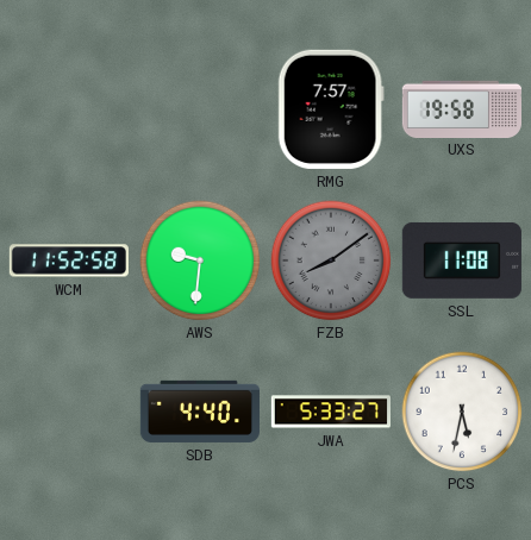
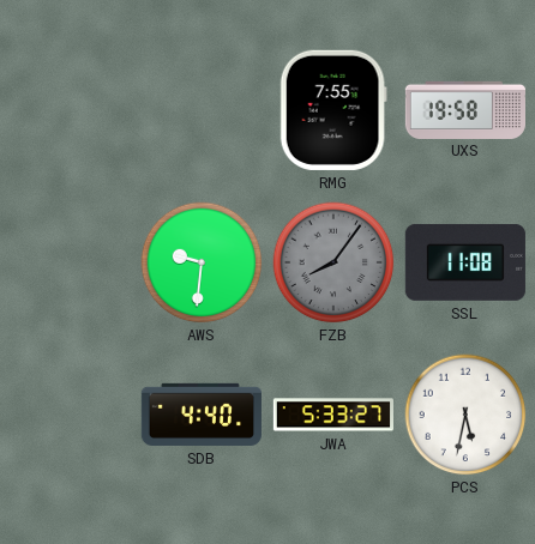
RMG: 7:57 -> 7:55 (333, 110)
WCM: 11:52 -> none (69, 260)
FZB: 8:09 -> 8:06 (333, 262)
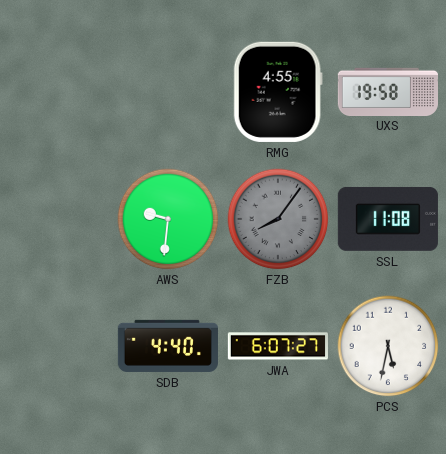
RMG: 7:55 -> 4:55 (278, 92)
JWA: 5:33 -> 6:07 (278, 346)
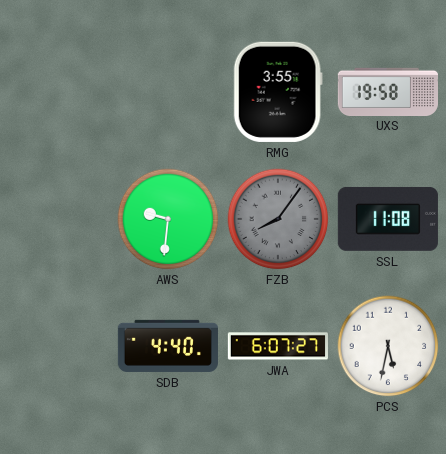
RMG: 4:55 -> 3:55 (278, 92)
